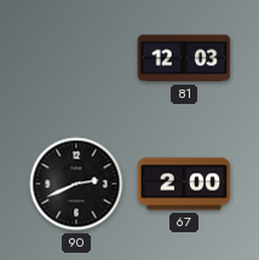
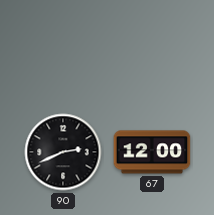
81: 12:03 -> none (184, 58)
67: 2:00 -> 12:00 (152, 152)
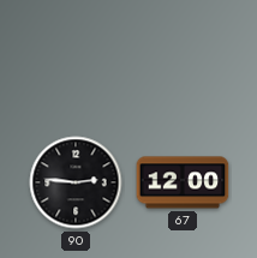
90: 2:41 -> 2:46 (76, 182)
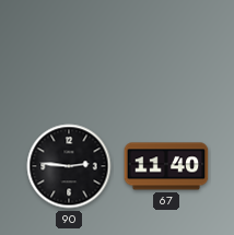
67: 12:00 -> 11:40 (166, 166)
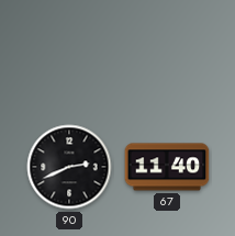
90: 2:46 -> 2:41 (69, 167)
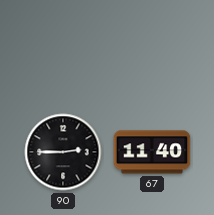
90: 2:41 -> 2:45 (63, 152)
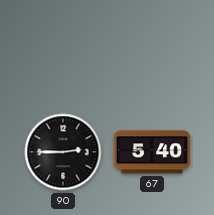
67: 11:40 -> 5:40 (152, 152)
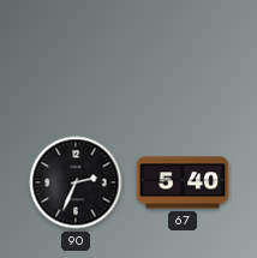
90: 2:45 -> 2:34 (76, 182)
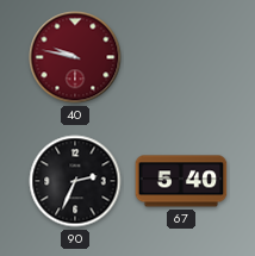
40: none -> 9:47 (75, 57)
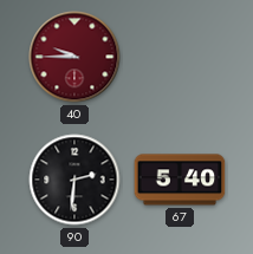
40: 9:47 -> 9:45 (74, 57)
90: 2:34 -> 2:31 (74, 180)
